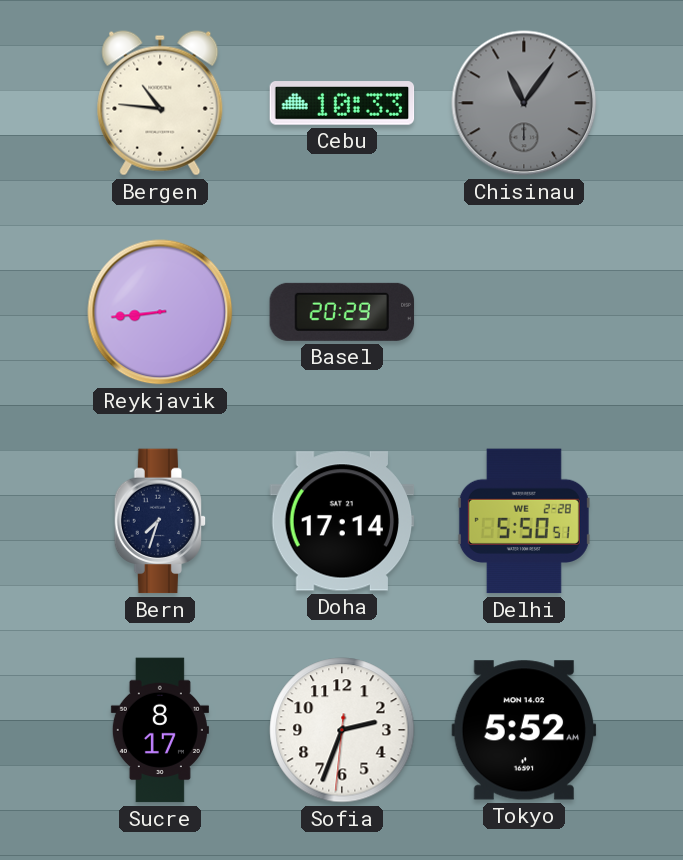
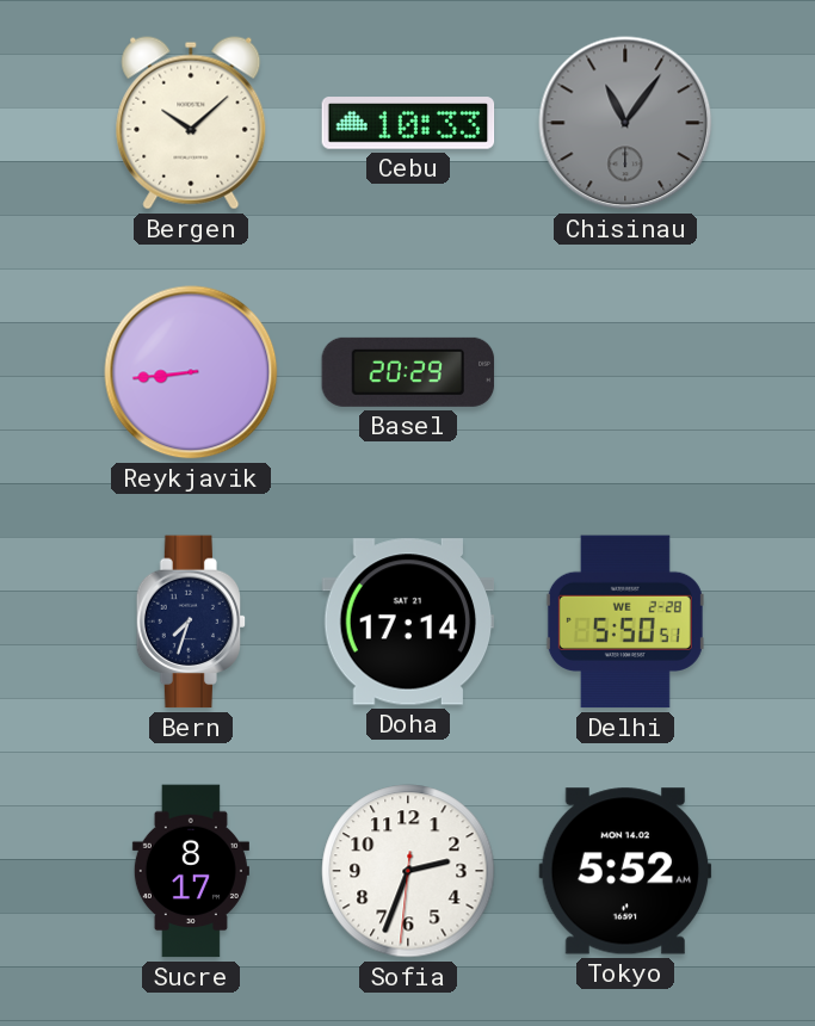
Bergen: 10:46 -> 10:08 (191, 123)
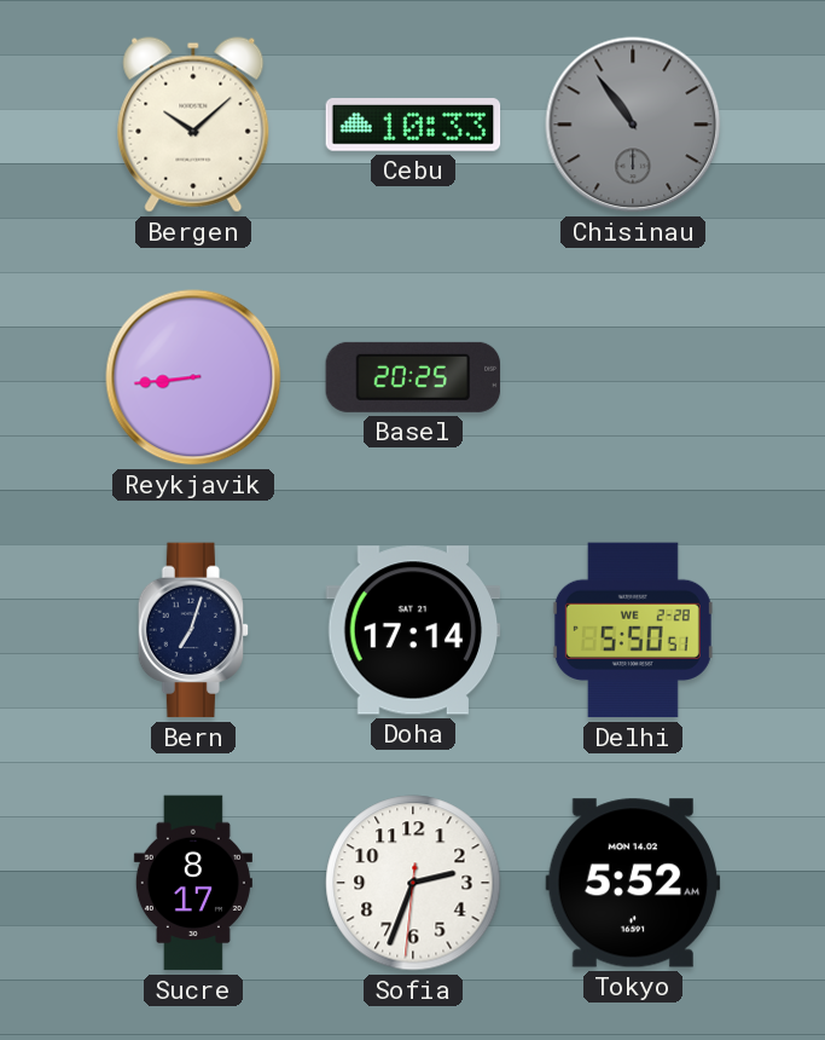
Chisinau: 11:06 -> 10:54 (633, 125)
Basel: 20:29 -> 20:25 (413, 377)
Bern: 7:33 -> 7:03 (193, 630)
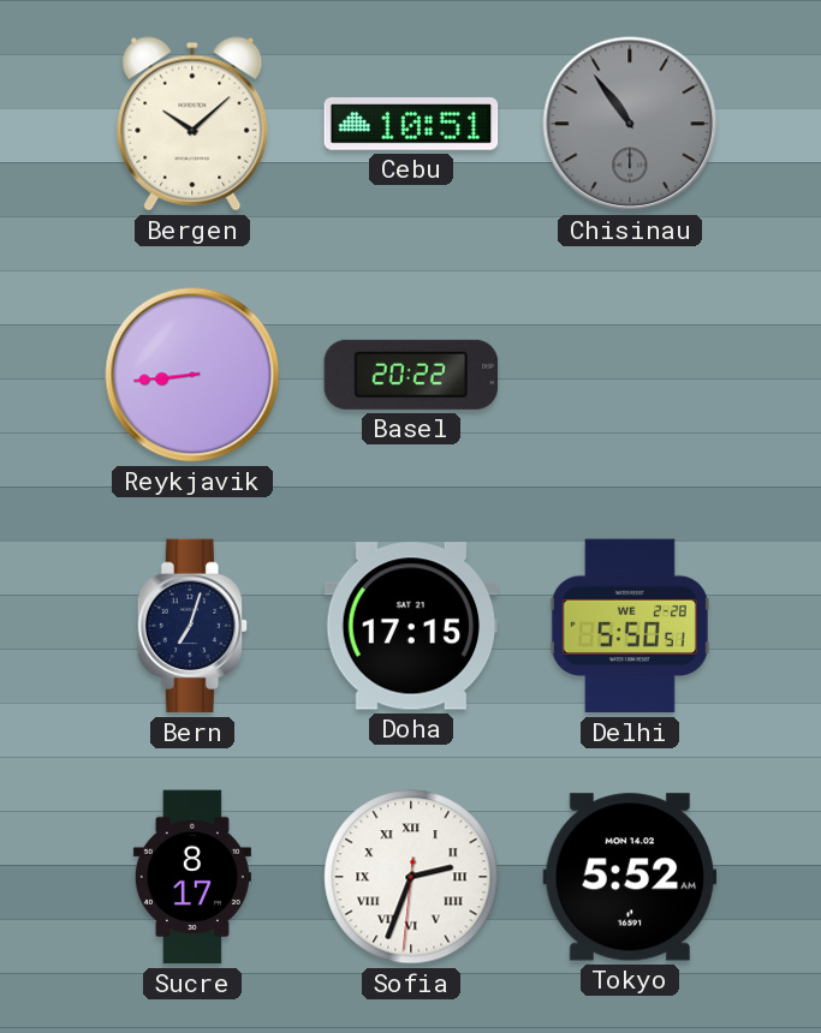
Cebu: 10:33 -> 10:51 (411, 124)
Basel: 20:25 -> 20:22 (411, 375)
Doha: 17:14 -> 17:15 (411, 626)
Sofia numerals: Arabic -> Roman (411, 877)
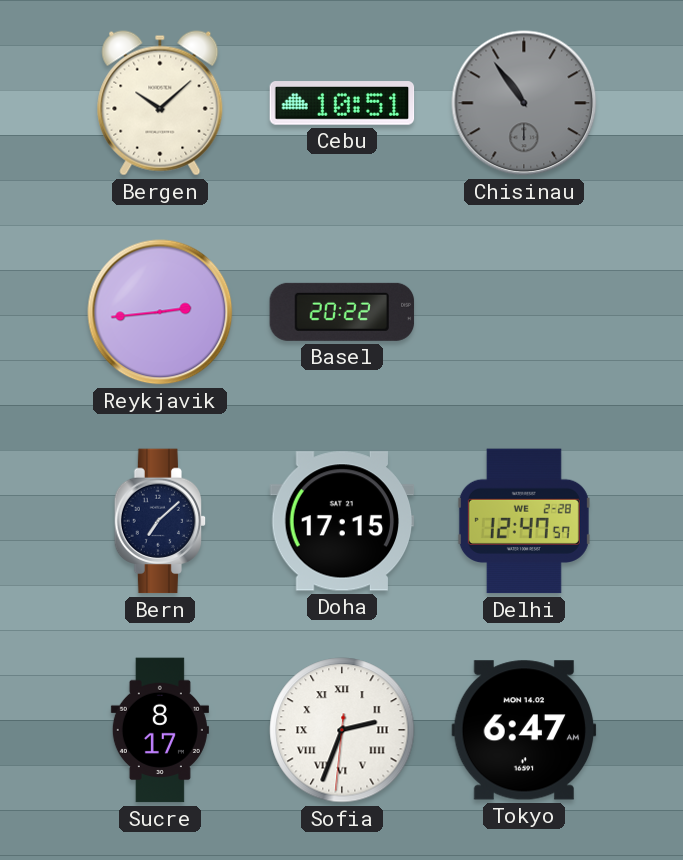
Reykjavik: 8:44 -> 2:44 (160, 312)
Bern: 7:03 -> 7:08 (160, 521)
Delhi: 5:50 -> 12:47 (524, 521)
Tokyo: 5:52 -> 6:47 (524, 730)
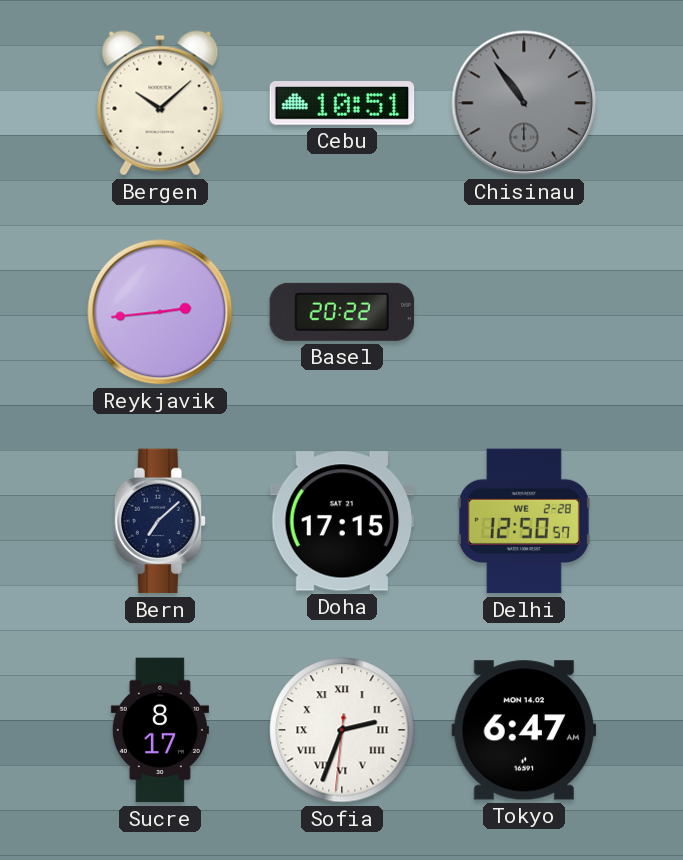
Delhi: 12:47 -> 12:50 (524, 521)
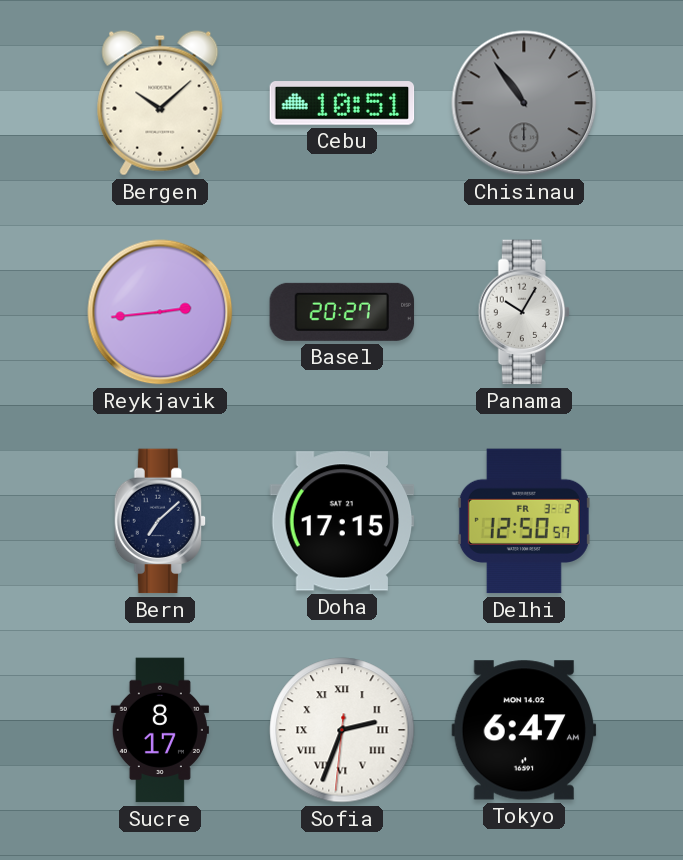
Basel: 20:22 -> 20:27 (342, 312)
Panama: none -> 10:05 (524, 312)
Delhi date: WE 2-28 -> FR 3-2 (524, 521)
